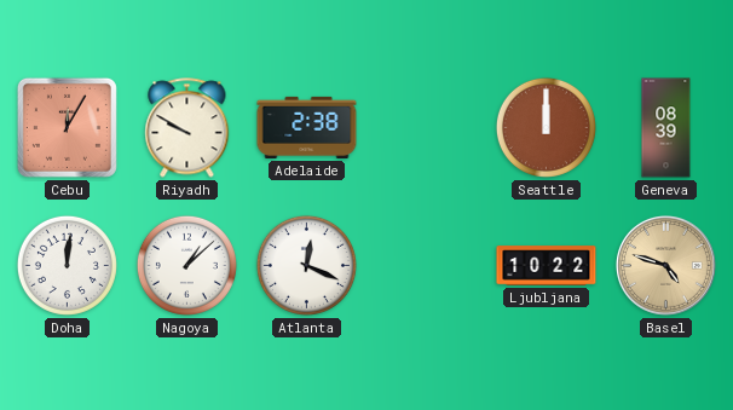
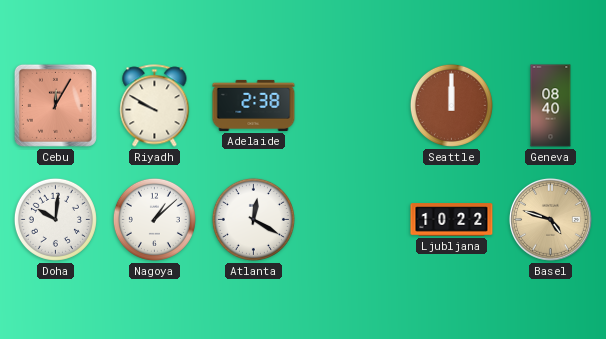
Geneva: 08:39 -> 08:40 (551, 106)
Doha: 12:01 -> 10:01 (55, 219)
Atlanta: 12:19 -> 12:20 (253, 219)
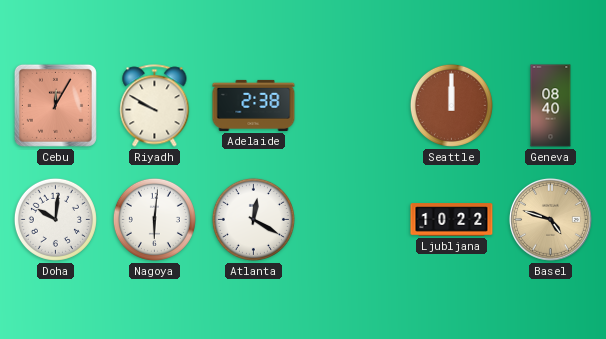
Nagoya: 1:08 -> 6:01 (154, 219)
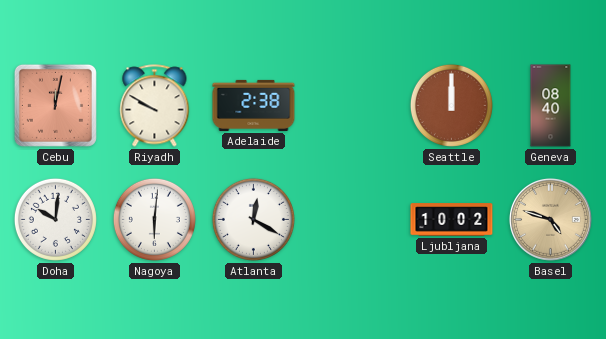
Cebu: 12:05 -> 12:02 (55, 105)
Ljubljana: 10:22 -> 10:02 (452, 220)
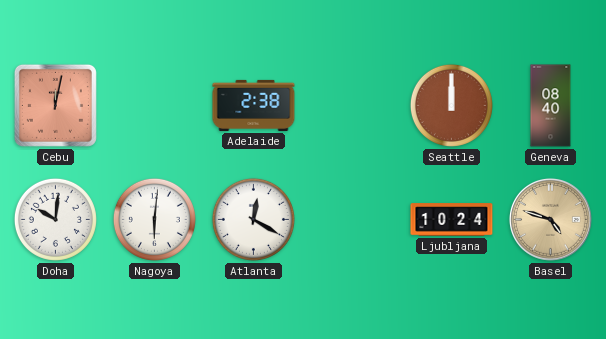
Riyadh: 9:50 -> none (155, 106)
Ljubljana: 10:02 -> 10:24 (452, 220)
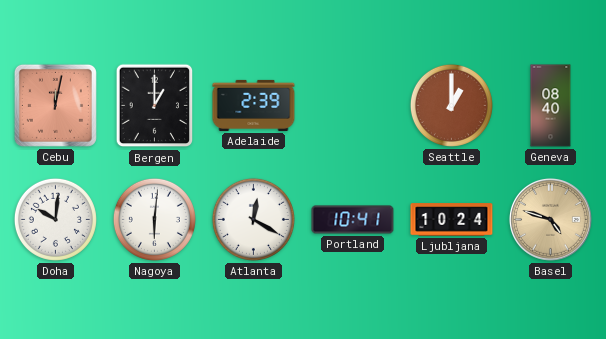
Bergen: none -> 1:00 (155, 106)
Adelaide: 2:38 -> 2:39 (254, 105)
Seattle: 12:00 -> 1:00 (451, 105)
Portland: none -> 10:41 (353, 220)
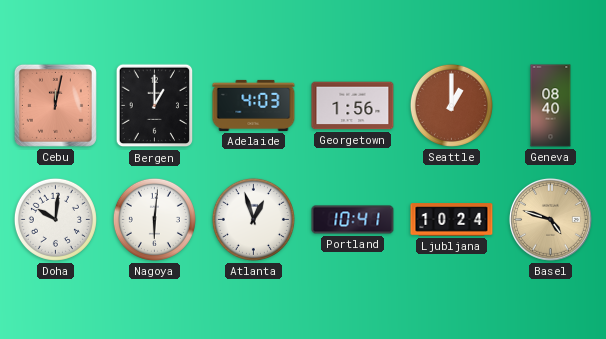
Adelaide: 2:39 -> 4:03 (254, 105)
Georgetown: none -> 1:56 (353, 106)
Atlanta: 12:20 -> 12:57 (253, 219)
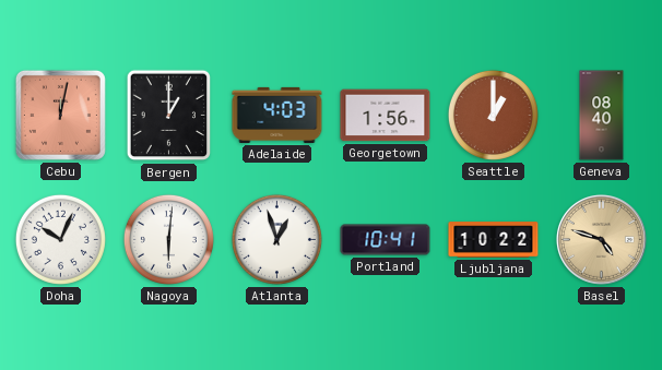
Doha: 10:01 -> 10:04 (60, 239)
Ljubljana: 10:24 -> 10:22 (494, 240)
